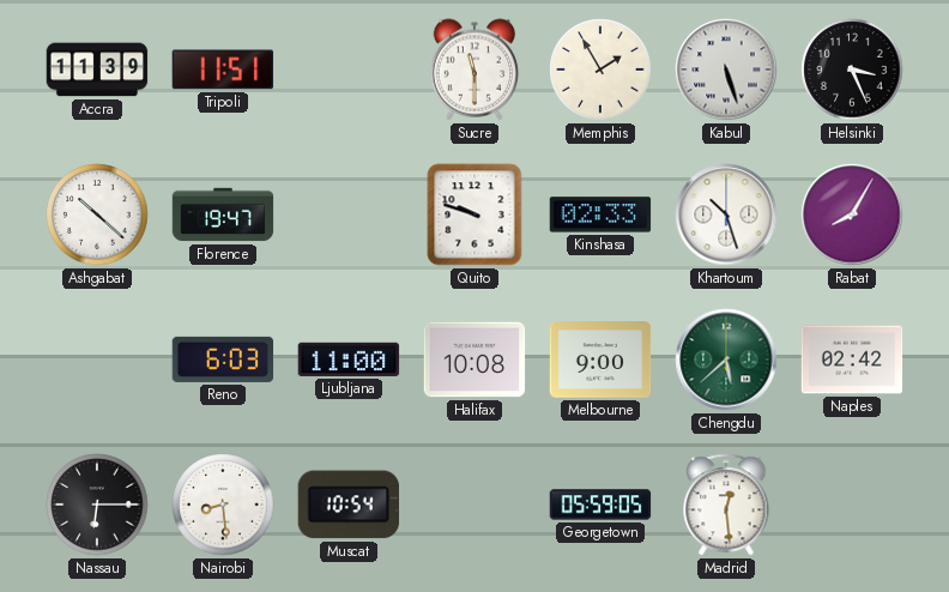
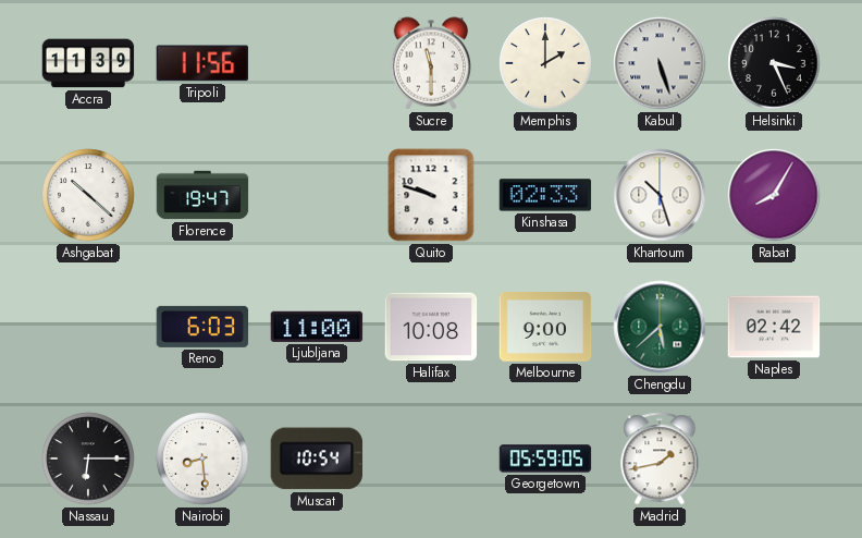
Tripoli: 11:51 -> 11:56 (202, 63)
Memphis: 1:55 -> 2:00 (545, 63)
Madrid: 12:29 -> 1:43 (660, 458)
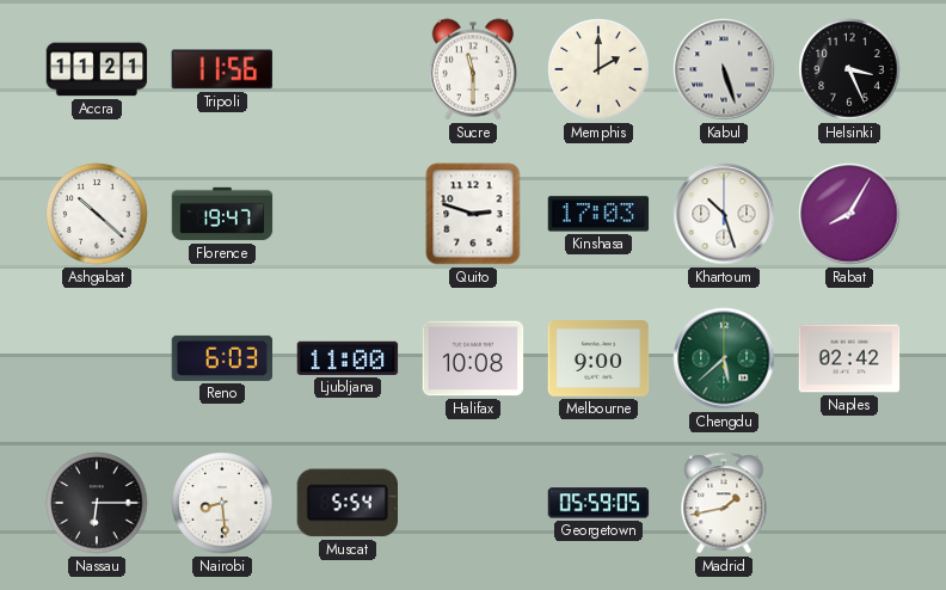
Accra: 11:39 -> 11:21 (97, 69)
Quito: 9:48 -> 2:48 (473, 214)
Kinshasa: 02:33 -> 17:03 (598, 214)
Muscat: 10:54 -> 5:54 (346, 503)
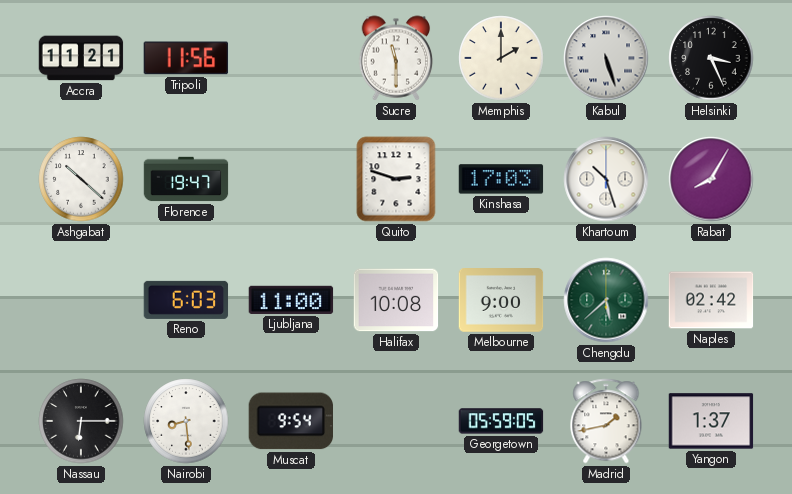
Muscat: 5:54 -> 9:54 (290, 421)
Yangon: none -> 1:37 (711, 421)
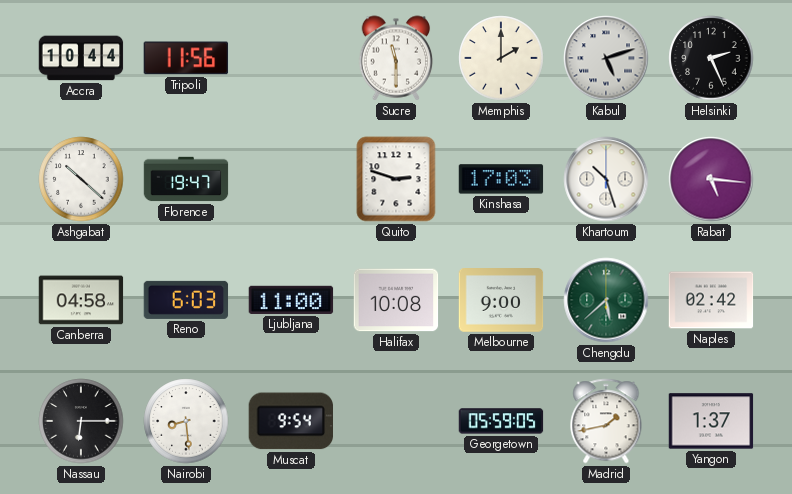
Accra: 11:21 -> 10:44 (81, 58)
Kabul: 5:27 -> 5:12 (606, 58)
Helsinki: 3:26 -> 2:26 (711, 58)
Rabat: 8:05 -> 5:16 (711, 179)
Canberra: none -> 04:58 (81, 300)
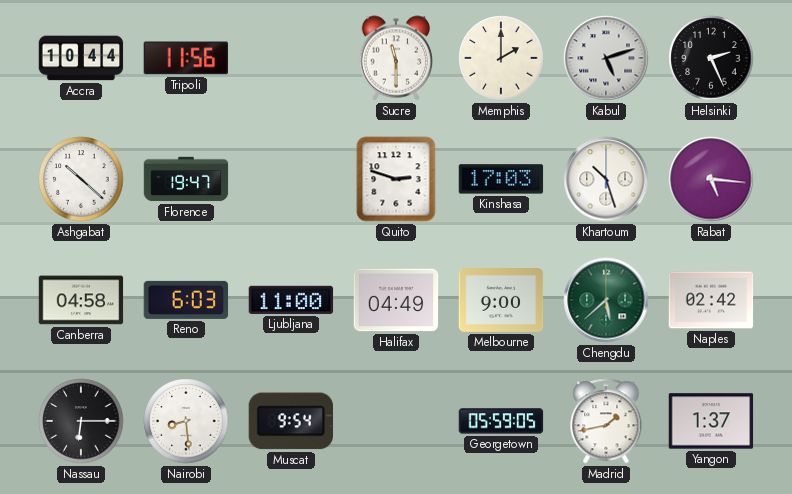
Halifax: 10:08 -> 04:49 (396, 300)
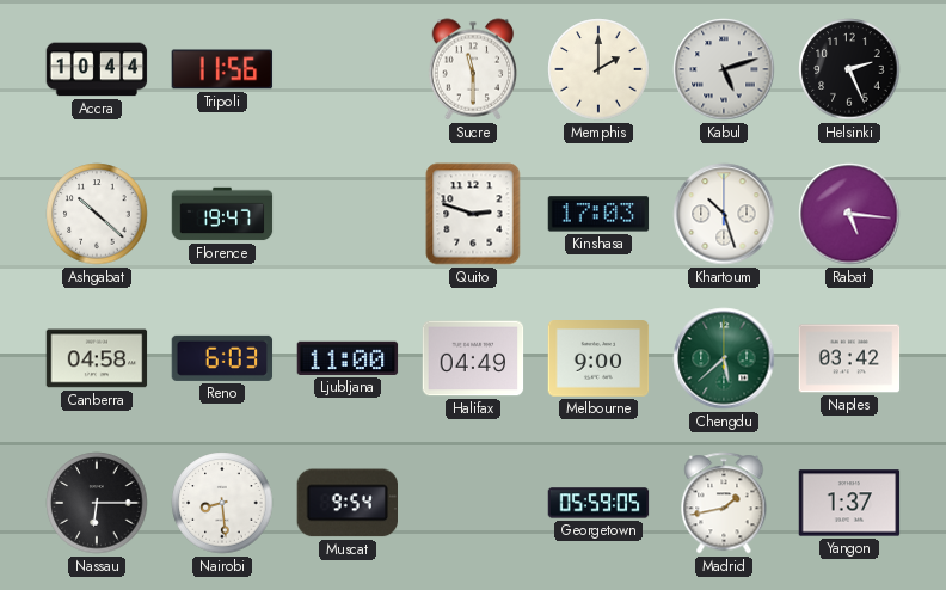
Naples: 02:42 -> 03:42 (849, 358)
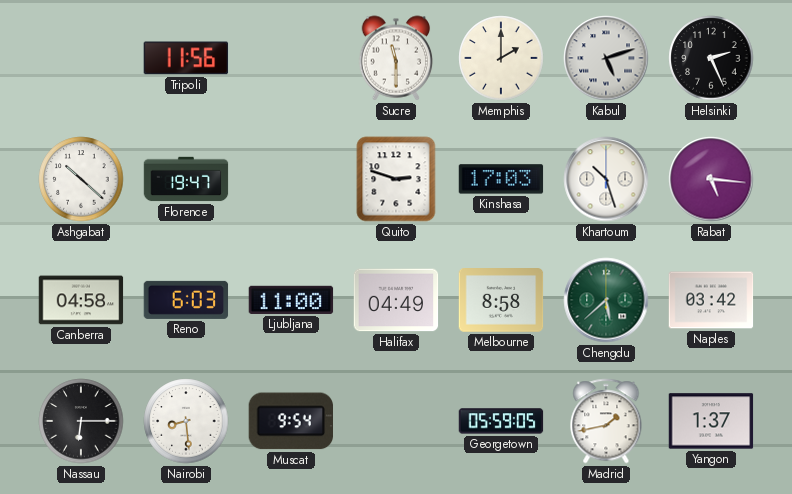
Accra: 10:44 -> none (97, 69)
Melbourne: 9:00 -> 8:58 (501, 301)
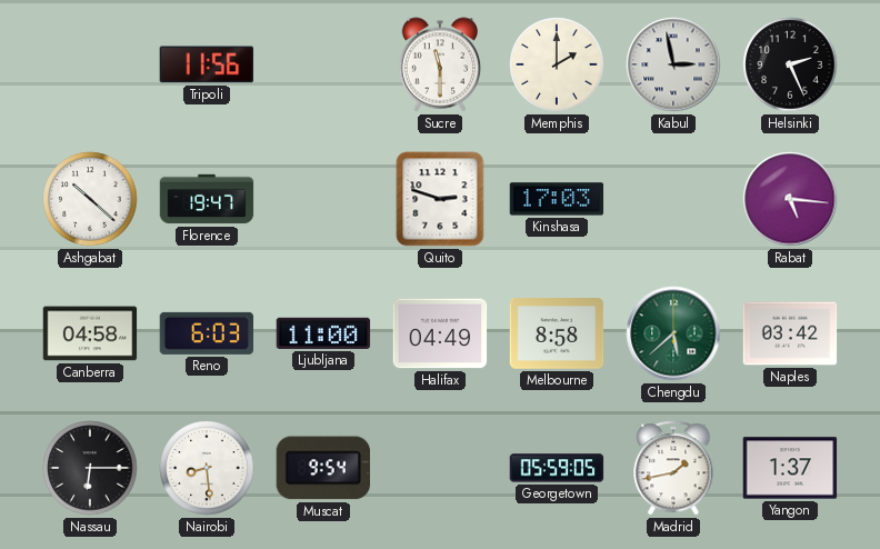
Kabul: 5:12 -> 2:58 (673, 64)
Khartoum: 10:27 -> none (606, 179)
